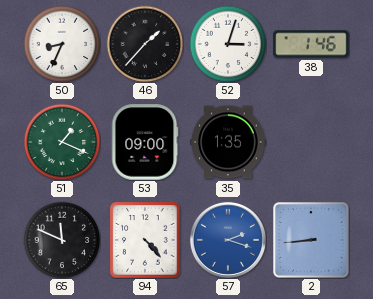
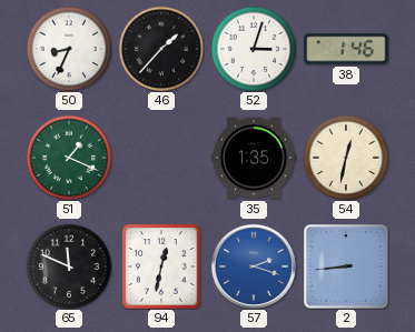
53: 09:00 -> none (145, 142)
54: none -> 12:32 (346, 158)
94: 4:23 -> 12:32 (161, 266)
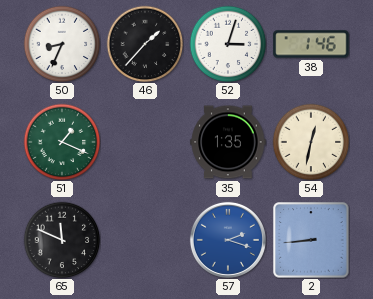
94: 12:32 -> none (161, 266)
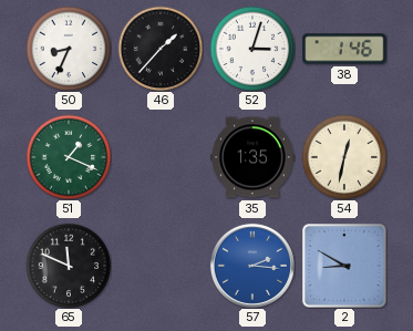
57: 2:18 -> 2:16 (252, 266)
2: 8:44 -> 8:50 (344, 266)
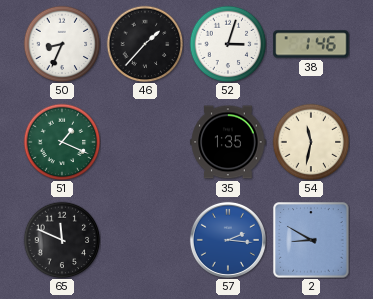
54: 12:32 -> 11:32 (311, 142)
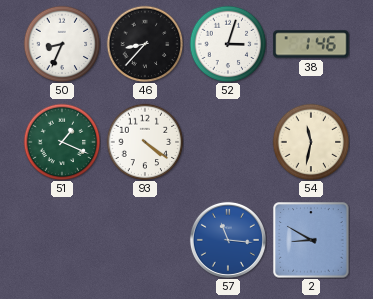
46: 1:37 -> 8:37 (145, 44)
93: none -> 4:21 (145, 142)
35: 1:35 -> none (228, 142)
65: 11:49 -> none (62, 240)
57: 2:16 -> 11:16 (228, 240)
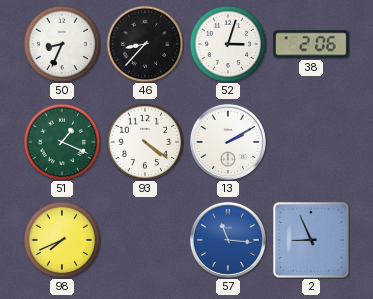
38: 1:46 -> 2:06 (311, 44)
13: none -> 2:10 (228, 142)
54: 11:32 -> none (311, 142)
98: none -> 7:41 (62, 240)
2: 8:50 -> 8:56 (311, 240)
